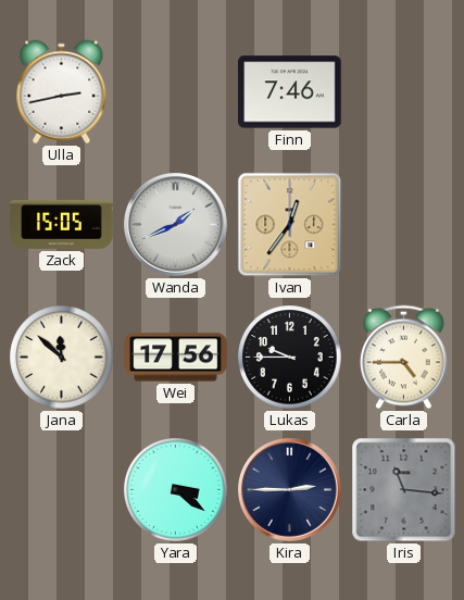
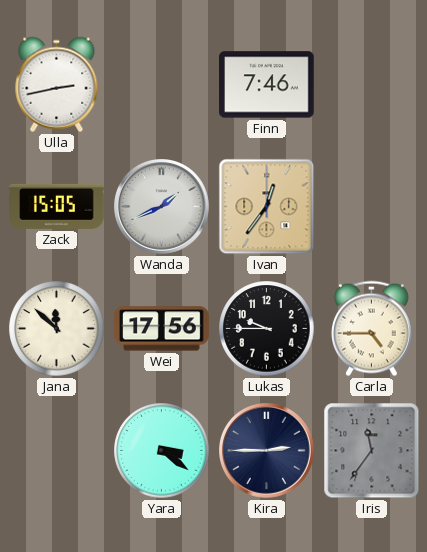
Iris: 11:16 -> 11:36 (372, 451)
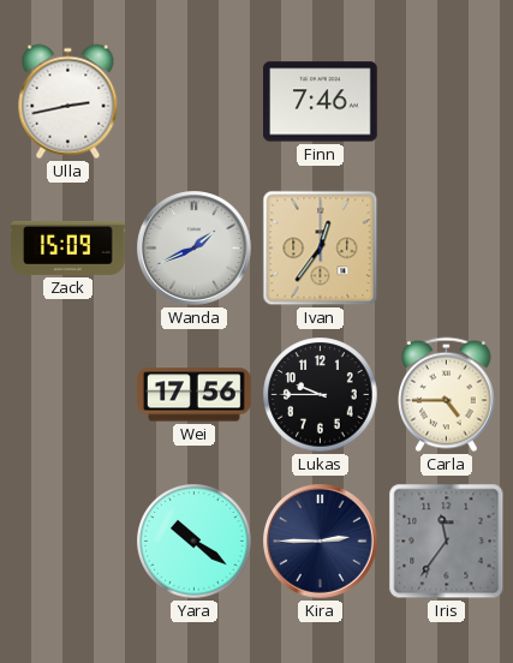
Zack: 15:05 -> 15:09 (68, 247)
Jana: 11:52 -> none (57, 329)
Yara: 3:21 -> 10:21 (195, 542)
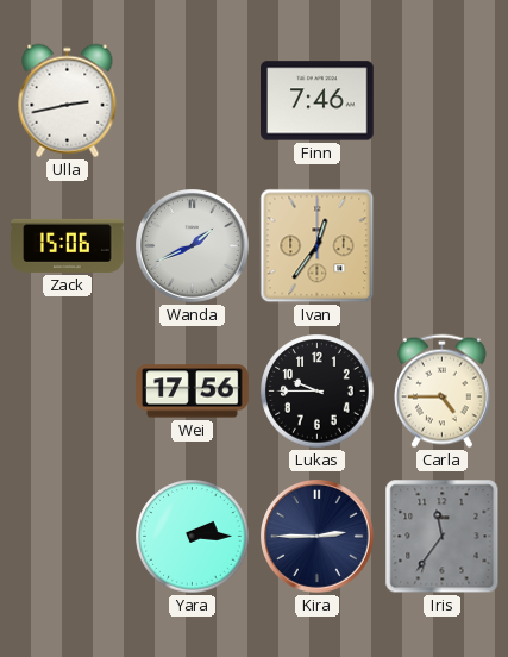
Zack: 15:09 -> 15:06 (68, 245)
Yara: 10:21 -> 2:15 (193, 537)
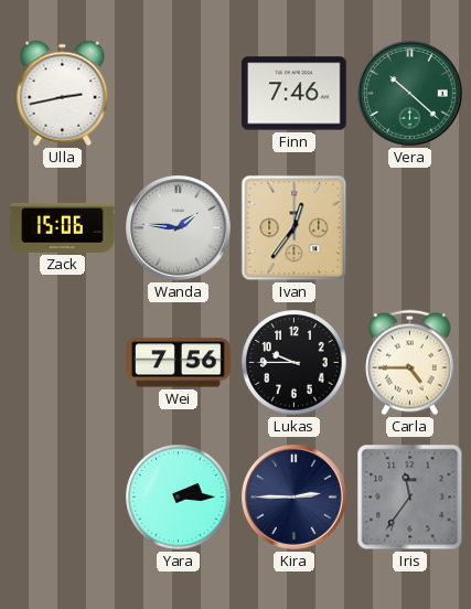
Vera: none -> 10:22 (410, 94)
Wanda: 1:41 -> 1:46 (179, 228)
Wei: 17:56 -> 7:56 (179, 363)
